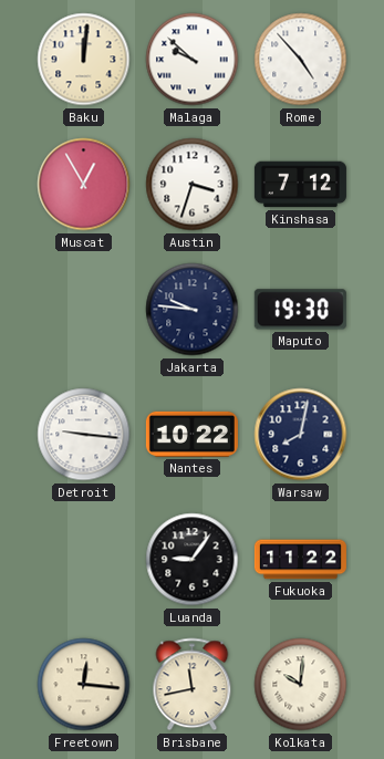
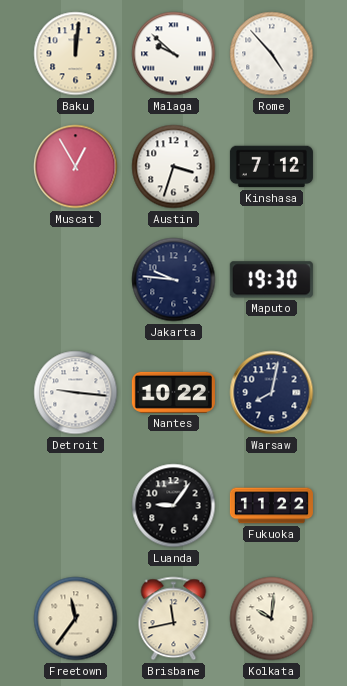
Freetown: 12:16 -> 11:36 (76, 619)
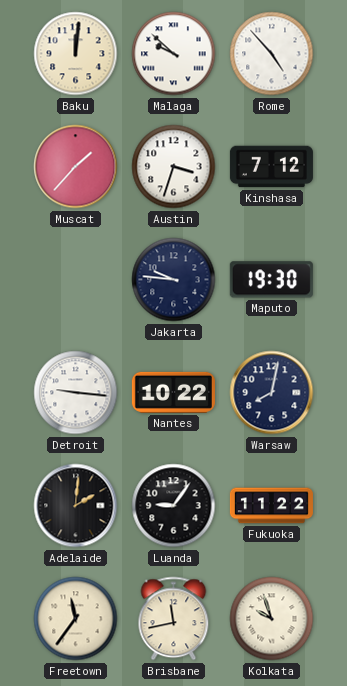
Muscat: 12:55 -> 1:37 (76, 167)
Adelaide: none -> 2:01 (76, 506)
Kolkata: 10:01 -> 9:57 (272, 619)
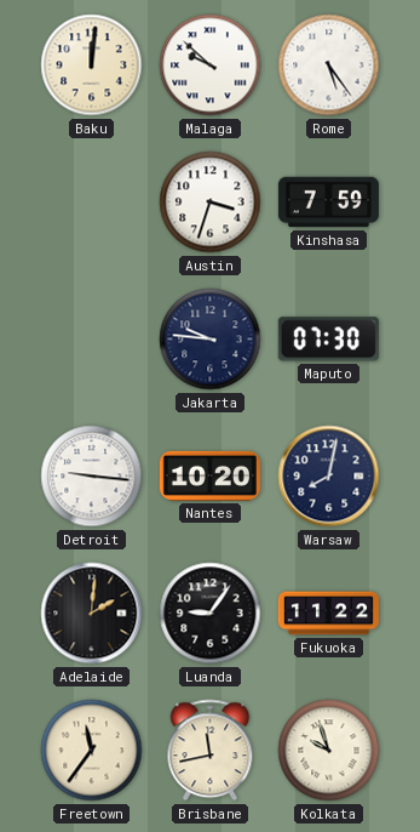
Rome: 4:53 -> 5:24 (329, 65)
Muscat: 1:37 -> none (76, 167)
Kinshasa: 7:12 -> 7:59 (328, 203)
Maputo: 19:30 -> 07:30 (328, 340)
Nantes: 10:22 -> 10:20 (209, 475)
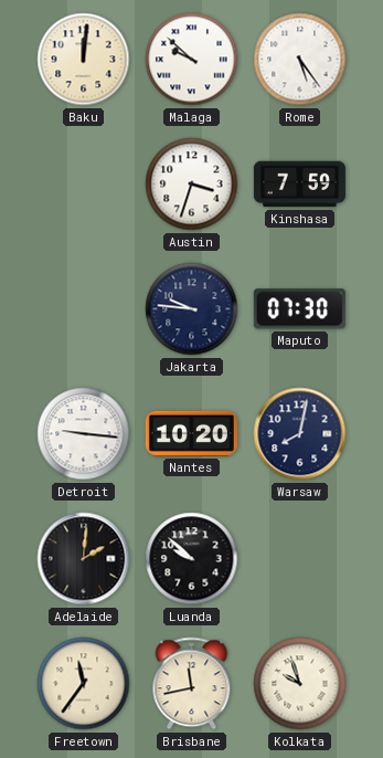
Luanda: 9:06 -> 9:52 (192, 559)
Fukuoka: 11:22 -> none (328, 614)
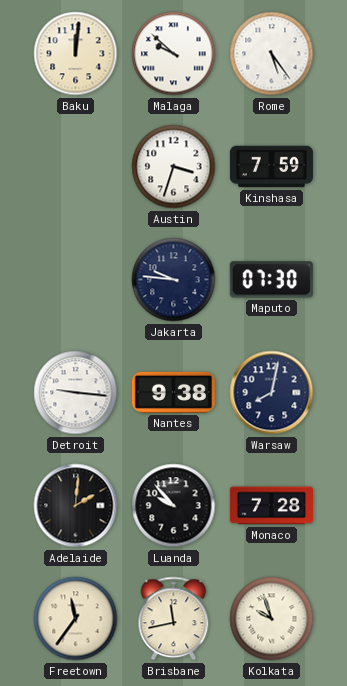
Nantes: 10:20 -> 9:38 (173, 392)
Luanda: 9:52 -> 9:53 (174, 506)
Monaco: none -> 7:28 (271, 506)
